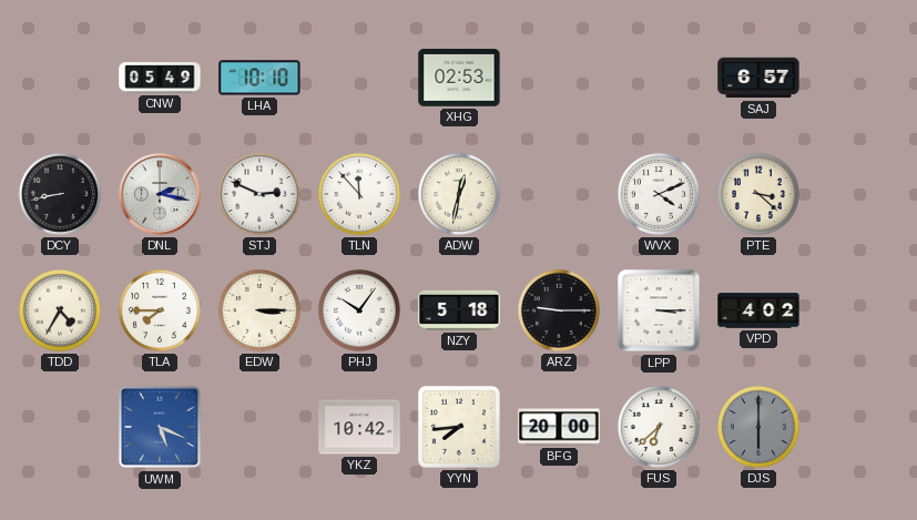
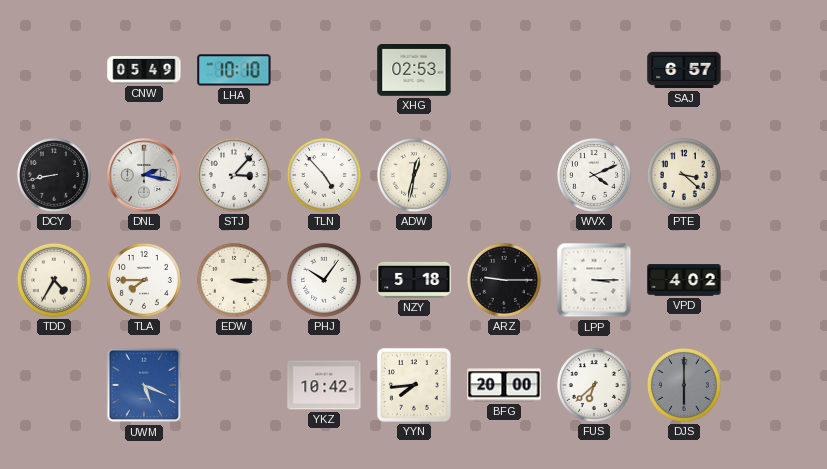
STJ: 2:49 -> 3:07 (234, 175)
TLN: 11:53 -> 4:53 (324, 175)
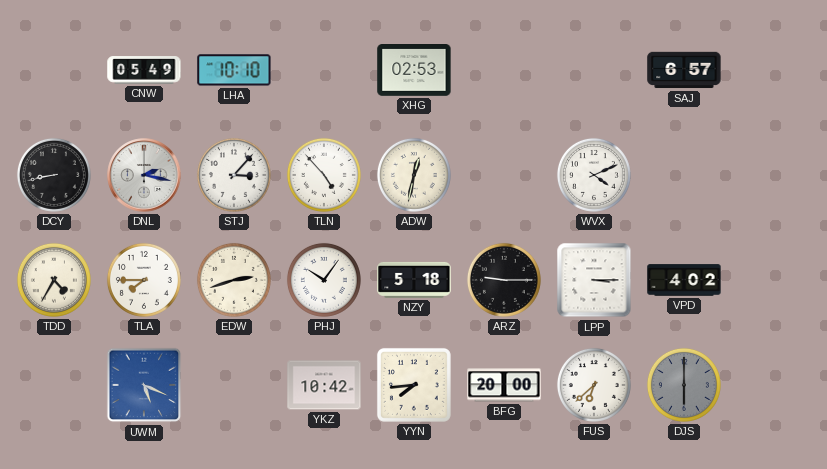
PTE: 3:22 -> none (684, 175)
EDW: 3:15 -> 2:42 (234, 280)
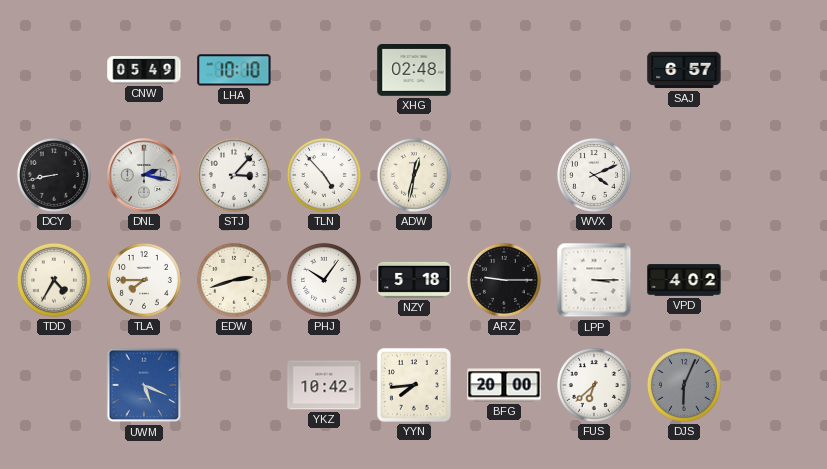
XHG: 02:53 -> 02:48 (414, 71)
DJS: 6:00 -> 6:04 (684, 385)
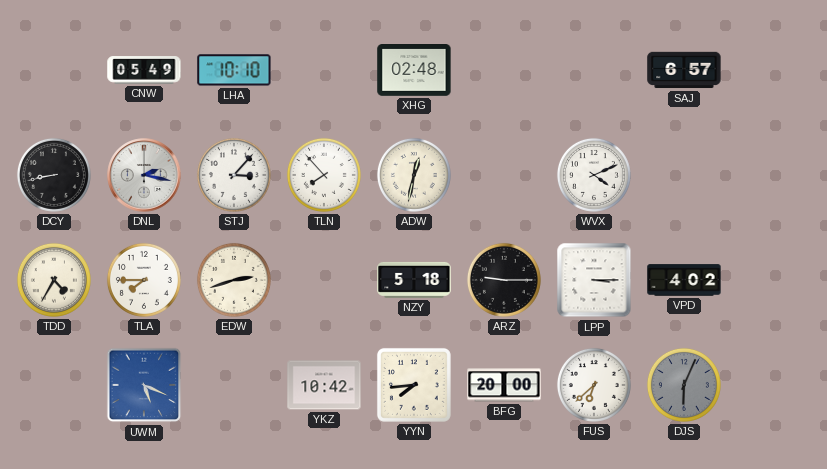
TLN: 4:53 -> 7:53 (324, 175)
PHJ: 10:06 -> none (324, 280)
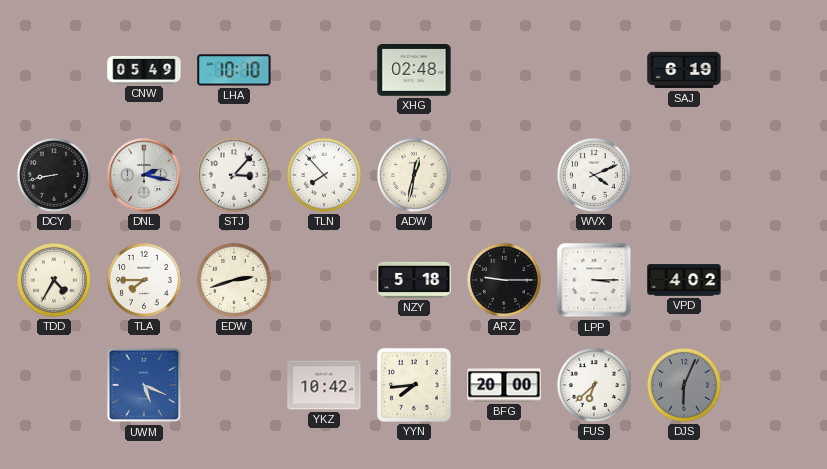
SAJ: 6:57 -> 6:19 (684, 70)
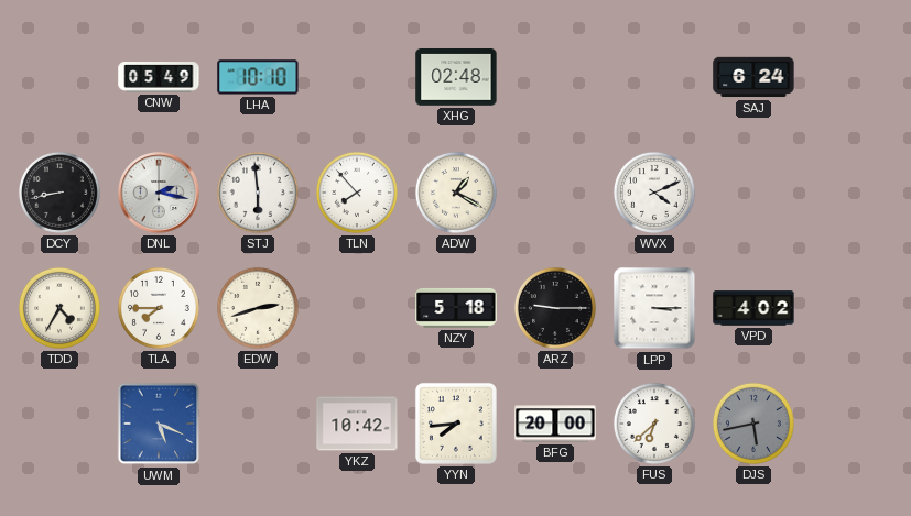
SAJ: 6:19 -> 6:24 (753, 77)
STJ: 3:07 -> 5:59 (258, 193)
ADW: 12:32 -> 1:20 (456, 193)
DJS: 6:04 -> 5:43 (753, 424)
